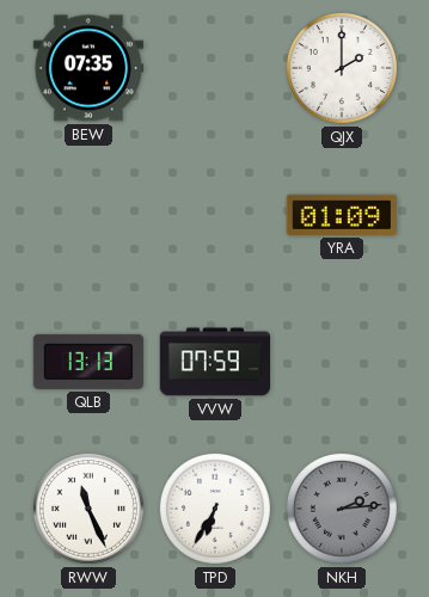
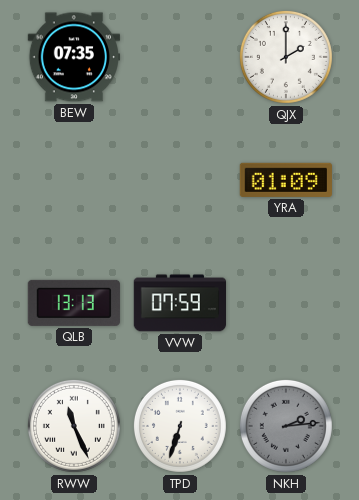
TPD: 6:35 -> 6:33 (180, 426)
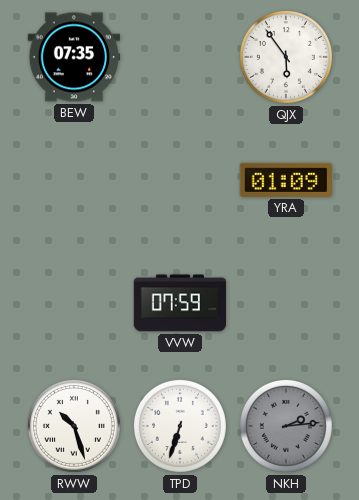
QJX: 2:00 -> 5:54 (286, 57)
QLB: 13:13 -> none (74, 303)
RWW: 11:26 -> 10:27 (74, 426)
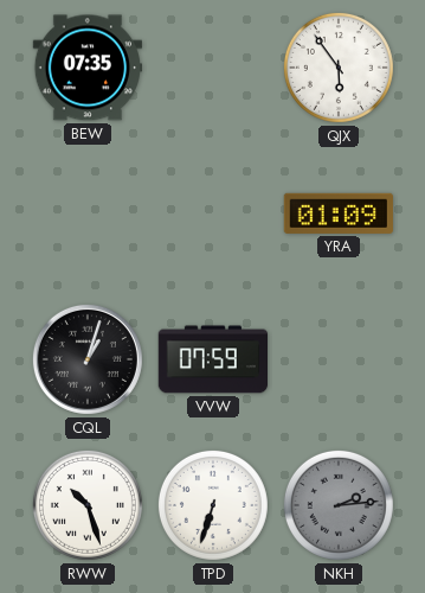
CQL: none -> 1:03 (88, 359)
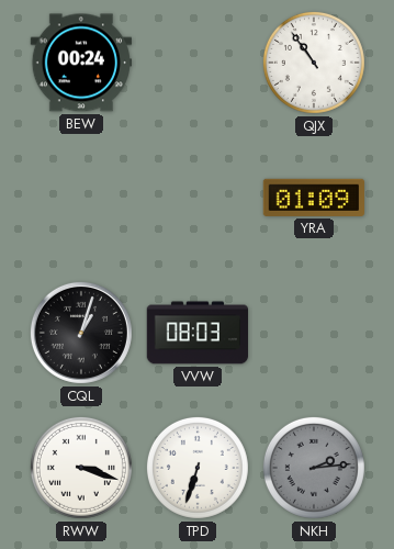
BEW: 07:35 -> 00:24 (80, 63)
QJX: 5:54 -> 10:54 (314, 63)
VVW: 07:59 -> 08:03 (196, 333)
RWW: 10:27 -> 3:18 (81, 468)
